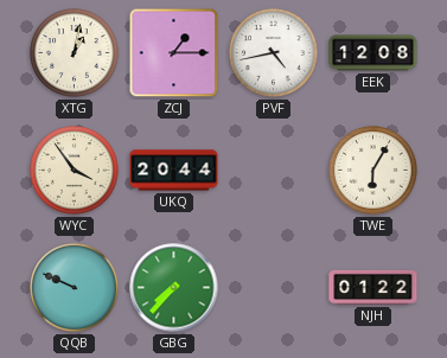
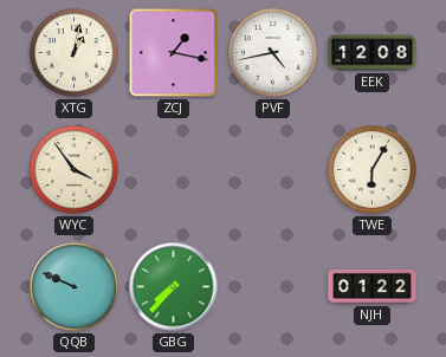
ZCJ: 1:15 -> 1:17 (174, 53)
UKQ: 20:44 -> none (174, 171)
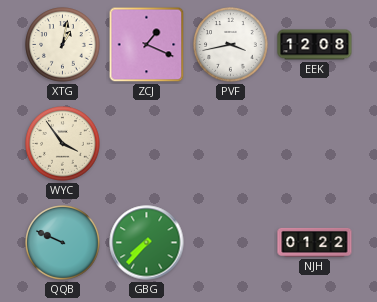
ZCJ: 1:17 -> 1:19 (147, 45)
PVF: 4:43 -> 3:43 (231, 45)
TWE: 6:05 -> none (373, 170)
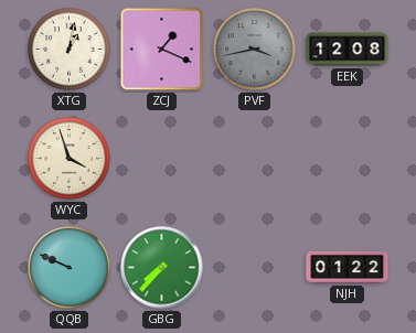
PVF dial: white -> grey (255, 50)
WYC: 3:54 -> 3:57 (70, 159)
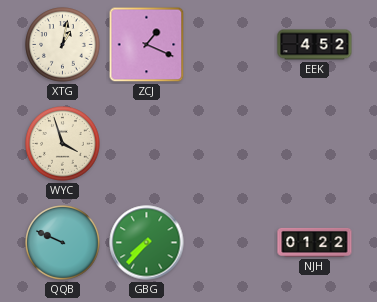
PVF: 3:43 -> none (255, 50)
EEK: 12:08 -> 4:52 (315, 45)
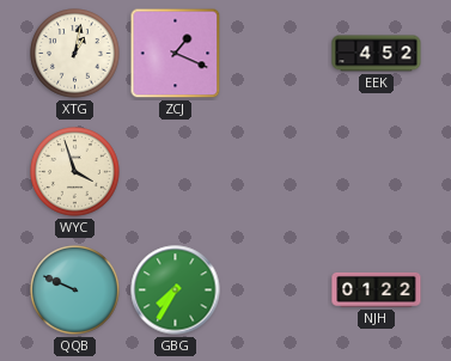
GBG: 7:37 -> 7:35 (176, 290)
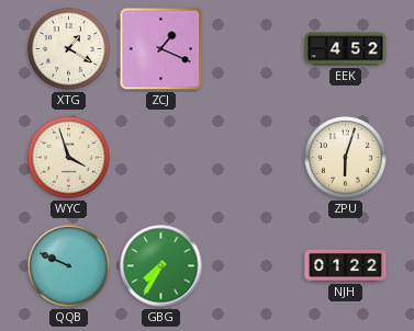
XTG: 1:02 -> 1:20 (69, 49)
ZPU: none -> 6:03 (346, 158)
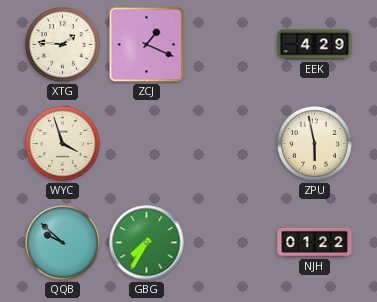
XTG: 1:20 -> 1:46 (63, 45)
EEK: 4:52 -> 4:29 (315, 45)
ZPU: 6:03 -> 5:58 (315, 144)
QQB: 9:49 -> 9:52 (63, 243)
